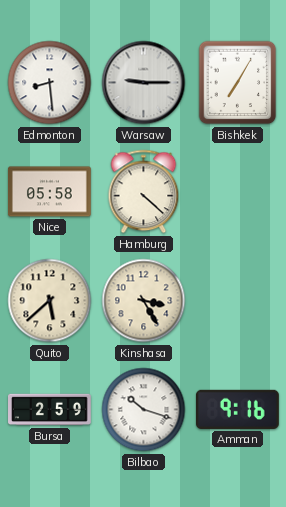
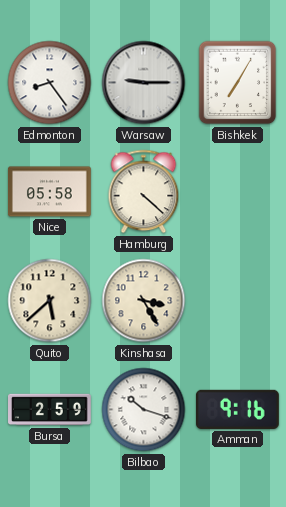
Edmonton: 8:29 -> 8:24 (50, 83)
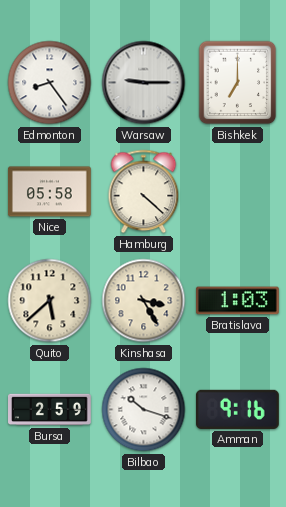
Bishkek: 7:05 -> 7:00 (238, 83)
Bratislava: none -> 1:03 (237, 301)
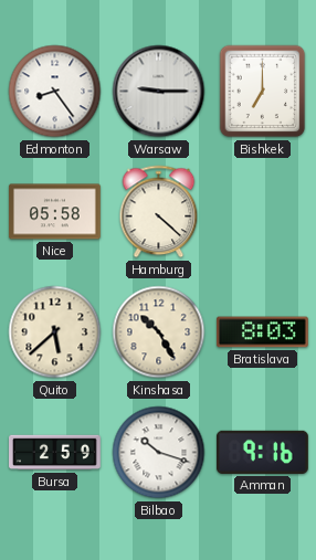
Kinshasa: 3:25 -> 10:25 (159, 332)
Bratislava: 1:03 -> 8:03 (262, 332)
